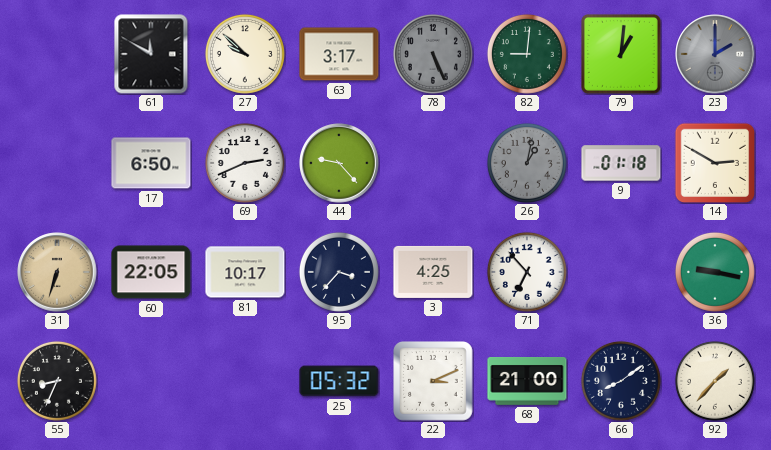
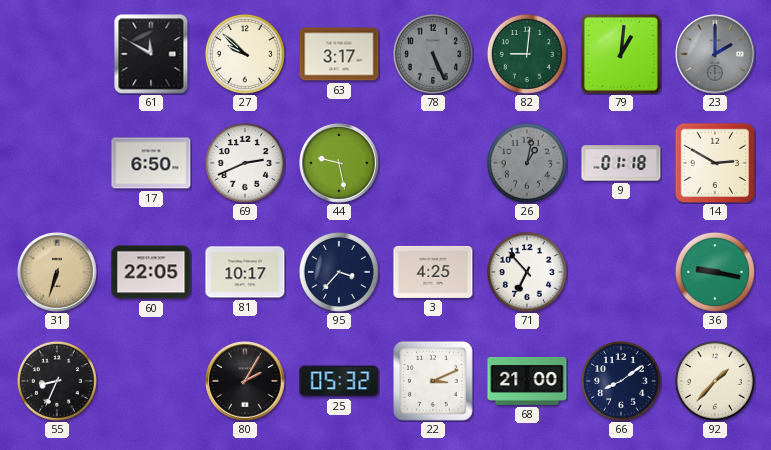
44: 9:23 -> 9:28 (339, 163)
80: none -> 2:05 (245, 381)
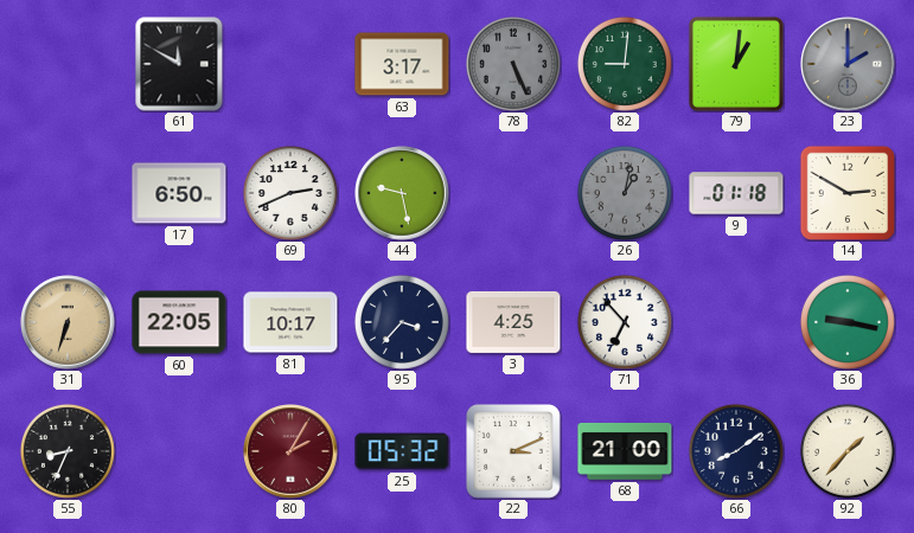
27: 9:52 -> none (245, 54)
80 dial: black -> burgundy (290, 451)
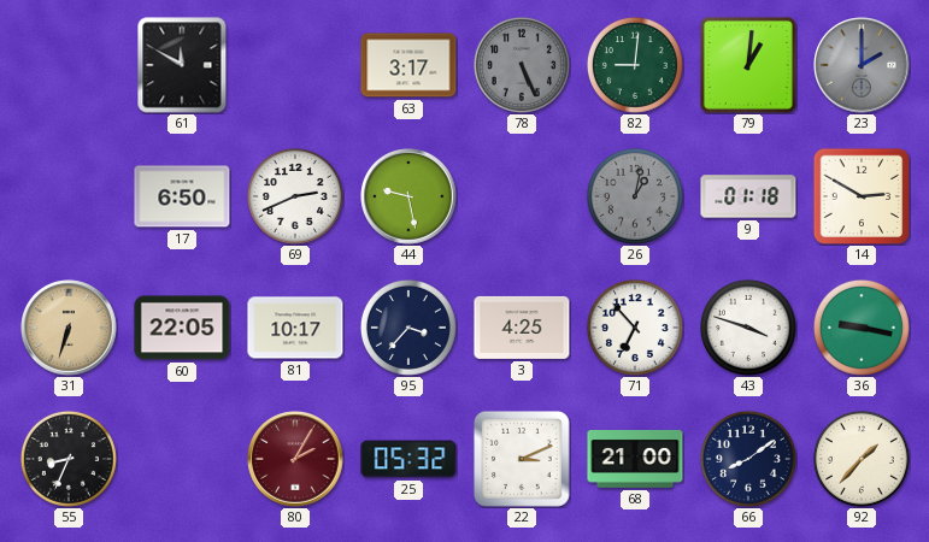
43: none -> 3:48 (748, 328)
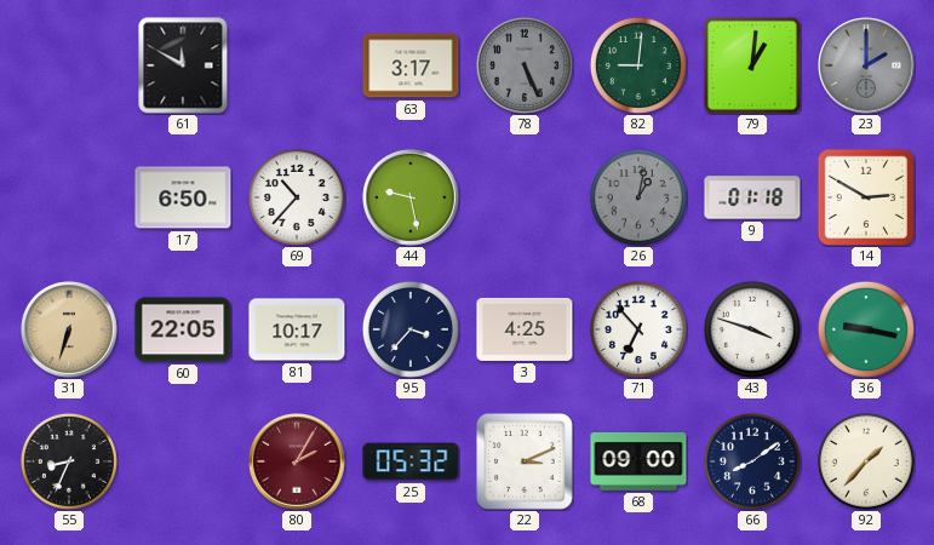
69: 2:41 -> 10:37 (297, 197)
68: 21:00 -> 09:00 (638, 463)
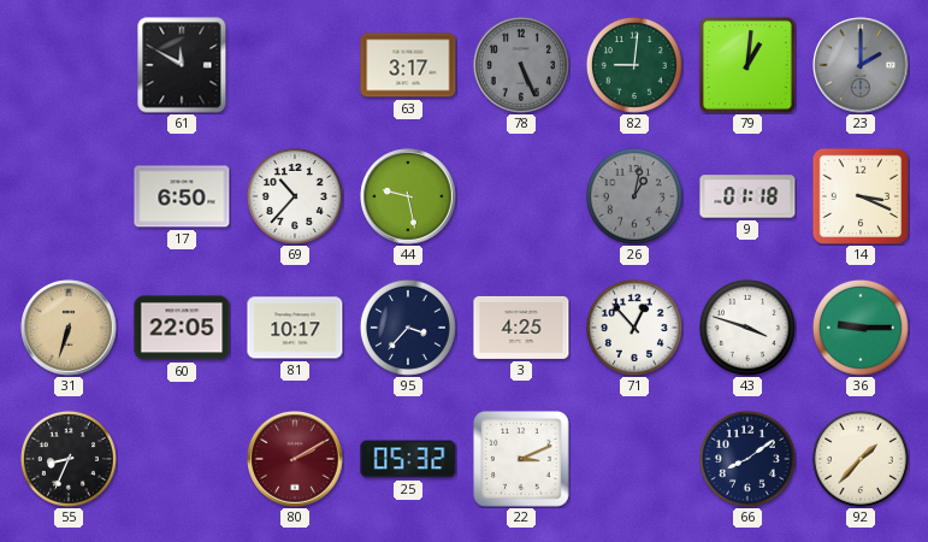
14: 2:50 -> 3:19 (859, 195)
71: 6:53 -> 12:53 (634, 328)
36: 9:17 -> 9:15 (861, 328)
80: 2:05 -> 2:10 (295, 459)
68: 09:00 -> none (638, 463)
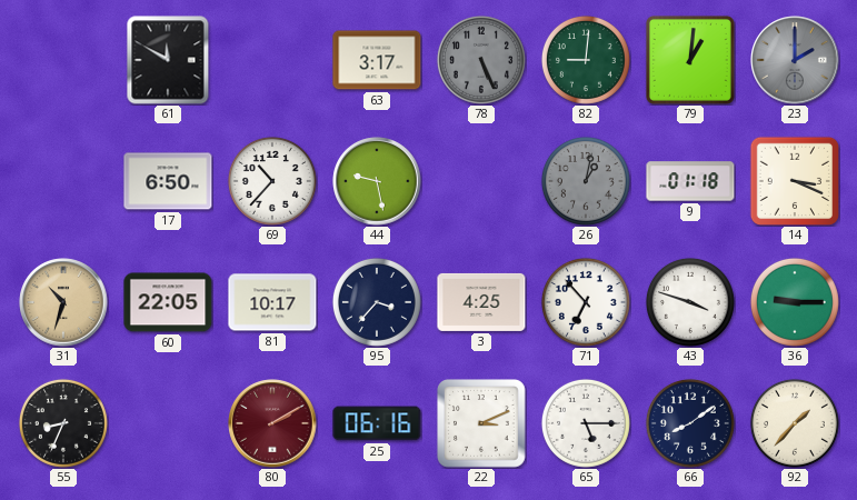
31: 6:33 -> 10:33 (63, 302)
71: 12:53 -> 6:53 (586, 302)
25: 05:32 -> 06:16 (377, 423)
65: none -> 5:15 (586, 423)
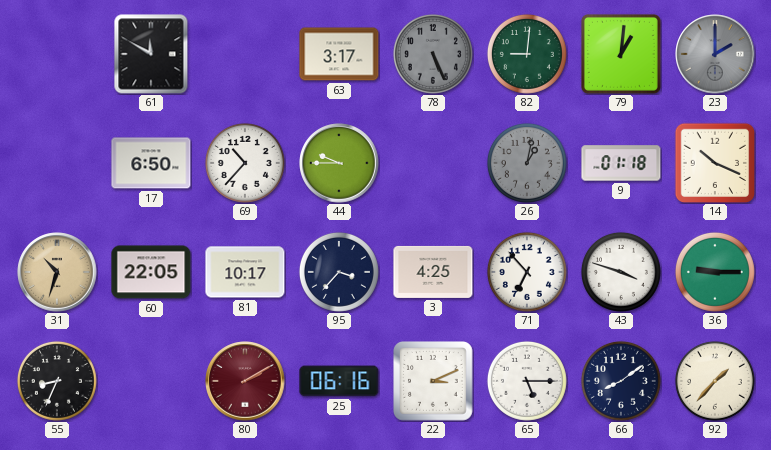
44: 9:28 -> 9:45 (339, 163)
14: 3:19 -> 10:19 (714, 162)
